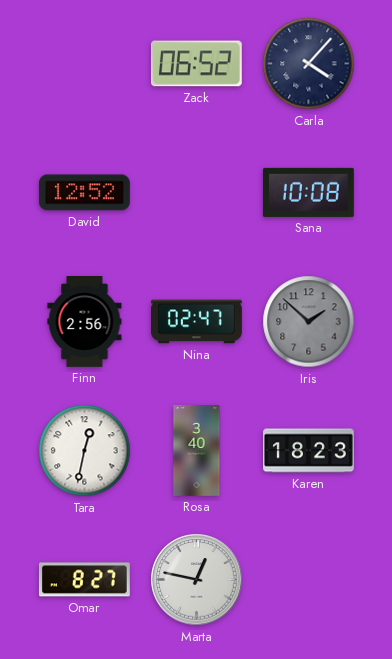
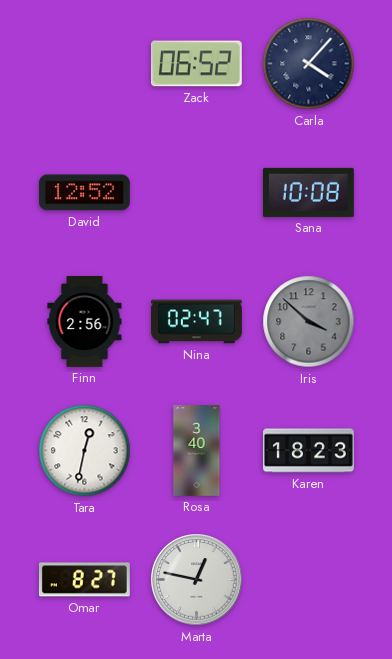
Iris: 1:52 -> 3:52 (309, 322)
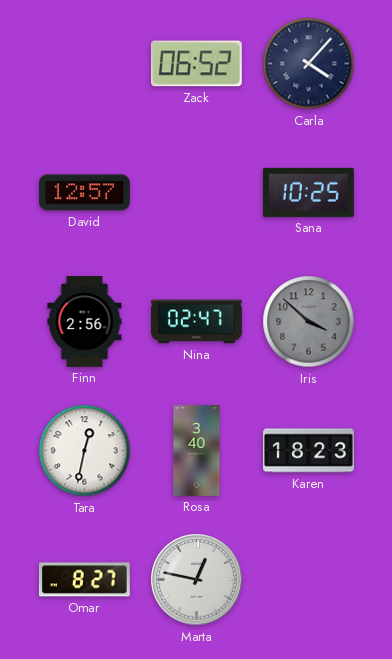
David: 12:52 -> 12:57 (84, 193)
Sana: 10:08 -> 10:25 (308, 192)
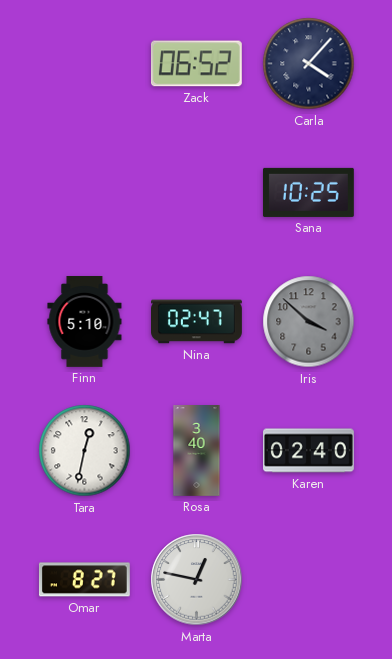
David: 12:57 -> none (84, 193)
Finn: 2:56 -> 5:10 (85, 322)
Karen: 18:23 -> 02:40 (309, 451)
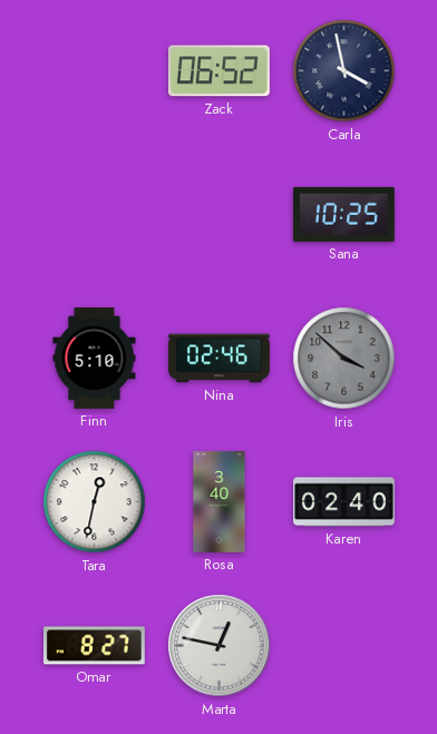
Carla: 4:07 -> 3:58 (344, 71)
Nina: 02:47 -> 02:46 (220, 359)
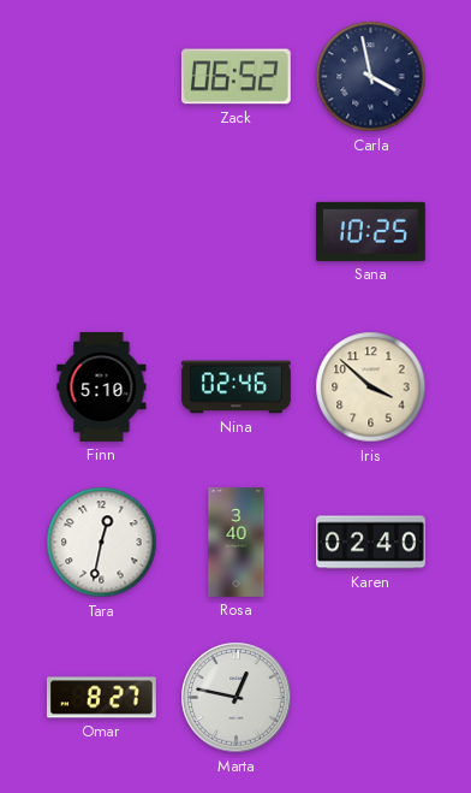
Iris dial: grey -> cream (371, 387)
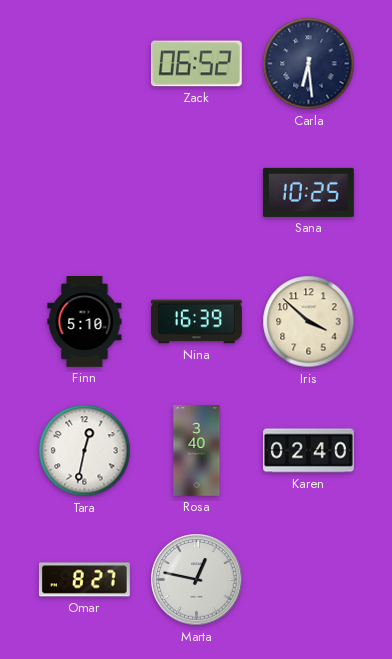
Carla: 3:58 -> 6:29 (309, 64)
Nina: 02:46 -> 16:39 (197, 322)
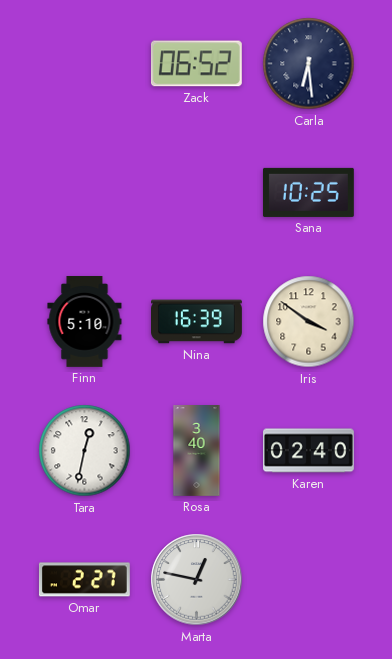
Iris: 3:52 -> 3:51 (309, 322)
Omar: 8:27 -> 2:27 (84, 580)
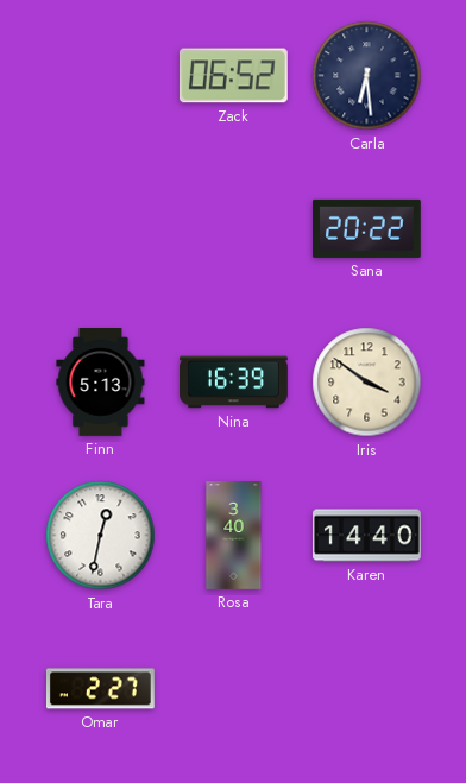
Sana: 10:25 -> 20:22 (366, 228)
Finn: 5:10 -> 5:13 (101, 383)
Karen: 02:40 -> 14:40 (367, 536)
Marta: 12:47 -> none (197, 580)
